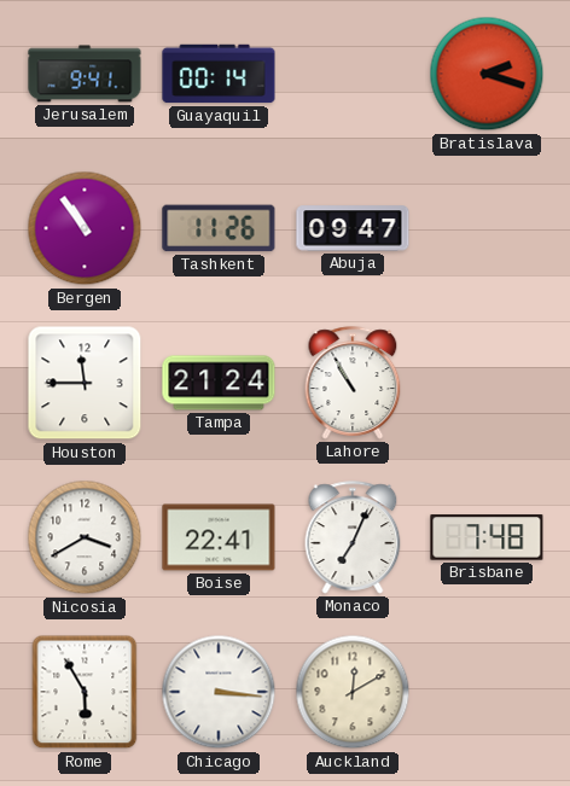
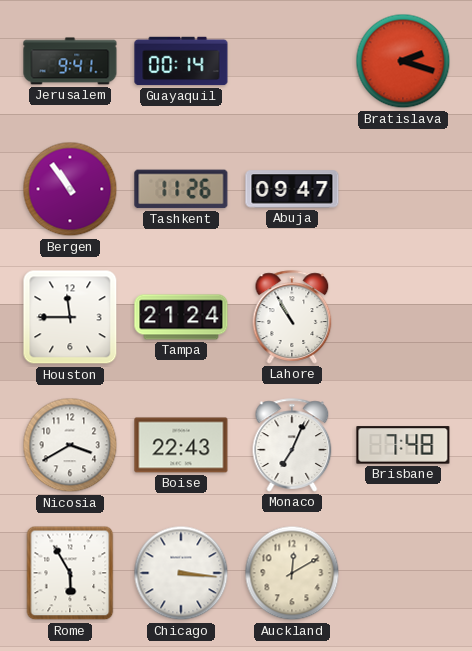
Boise: 22:41 -> 22:43 (181, 445)
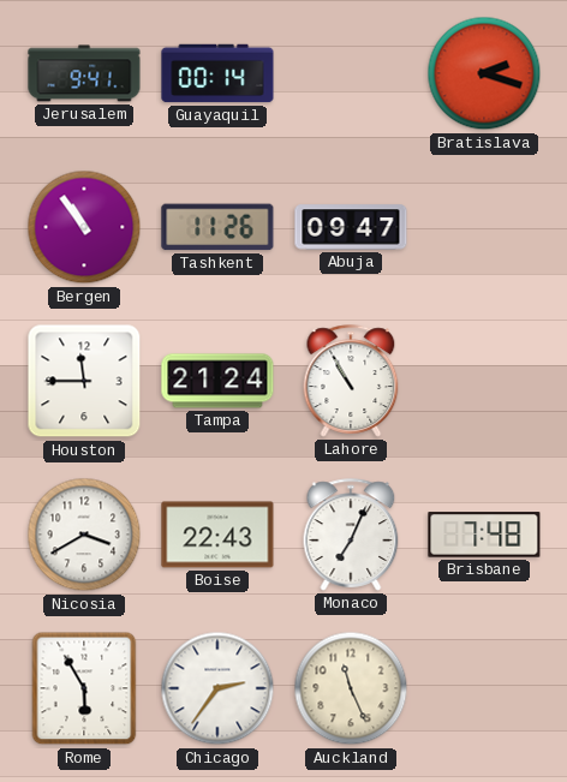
Chicago: 3:16 -> 2:36 (217, 688)
Auckland: 12:10 -> 11:26 (351, 688)
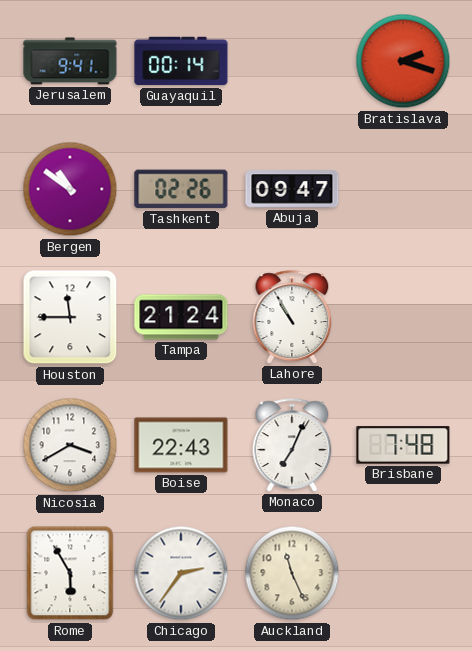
Bergen: 10:54 -> 10:51 (70, 189)
Tashkent: 11:26 -> 02:26 (181, 189)
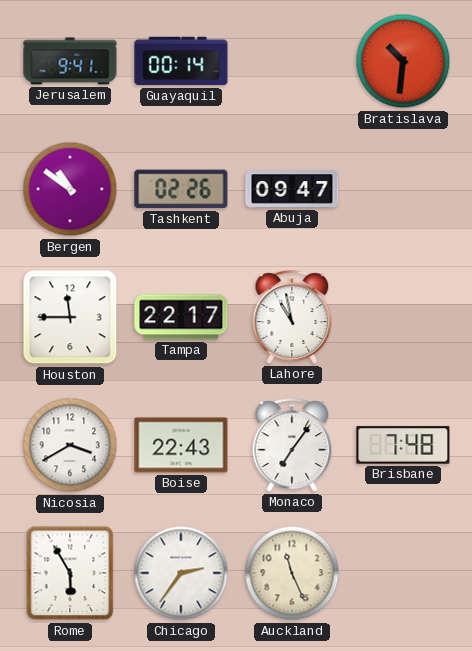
Bratislava: 2:18 -> 10:31 (403, 61)
Tampa: 21:24 -> 22:17 (181, 317)
Lahore: 10:55 -> 10:58 (292, 317)
Monaco: 7:04 -> 7:06 (292, 445)
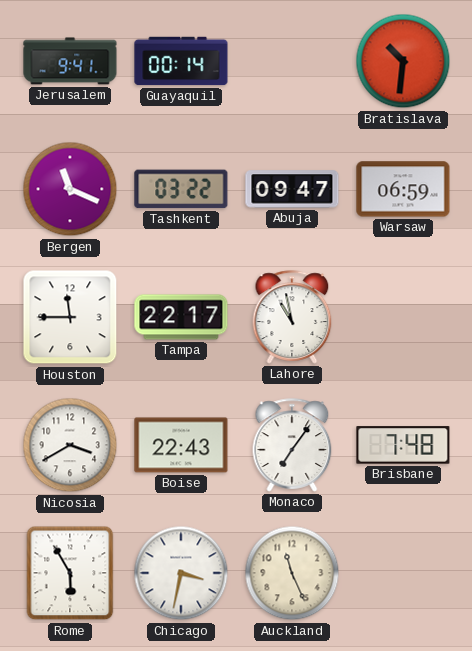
Bergen: 10:51 -> 11:19 (70, 189)
Tashkent: 02:26 -> 03:22 (181, 189)
Warsaw: none -> 06:59 (403, 189)
Chicago: 2:36 -> 3:32 (181, 573)
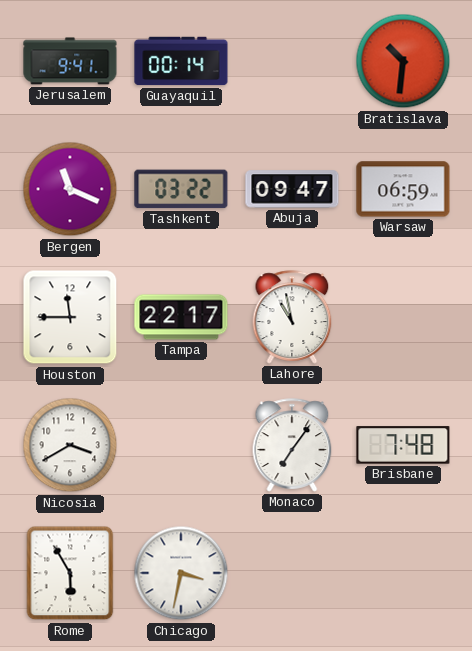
Boise: 22:43 -> none (181, 445)
Auckland: 11:26 -> none (292, 573)
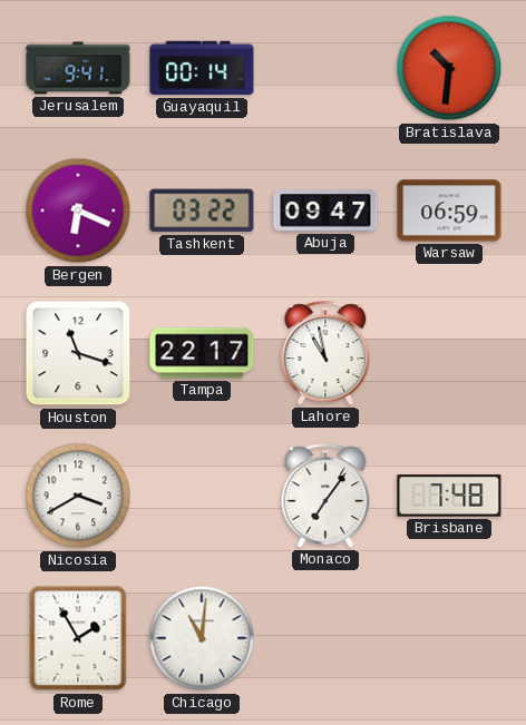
Bergen: 11:19 -> 6:19 (78, 210)
Houston: 11:45 -> 11:18 (78, 353)
Rome: 5:55 -> 1:55 (78, 638)
Chicago: 3:32 -> 11:01 (202, 638)
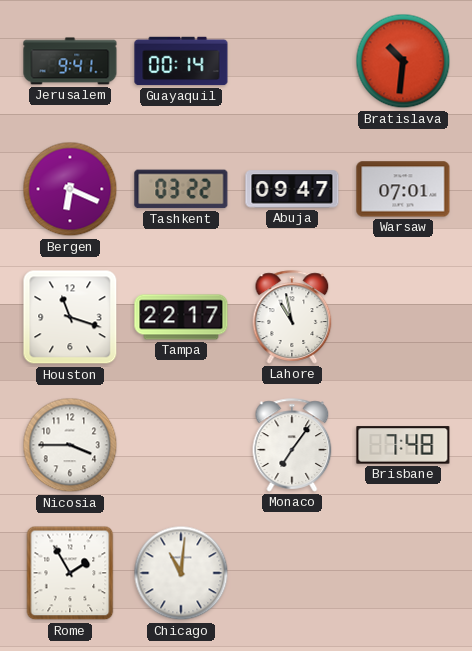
Warsaw: 06:59 -> 07:01 (403, 189)
Nicosia: 3:40 -> 3:45 (70, 445)
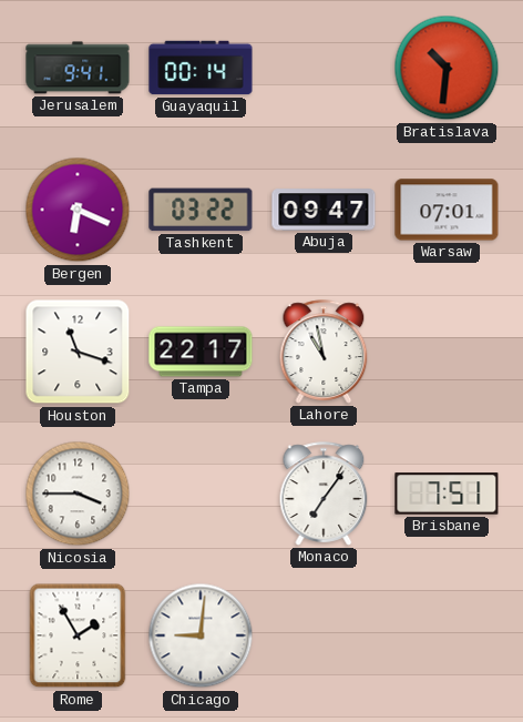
Brisbane: 7:48 -> 7:51 (447, 494)
Chicago: 11:01 -> 9:01 (201, 635)
